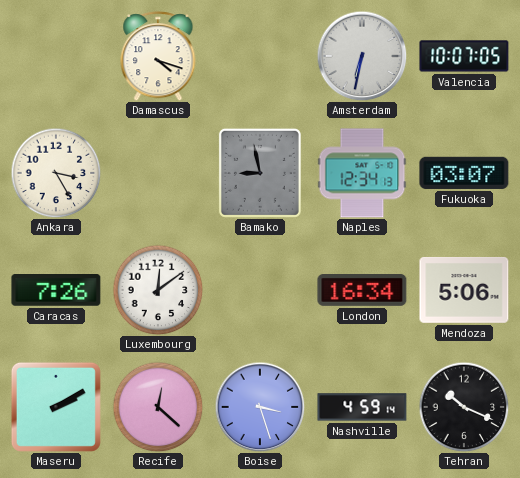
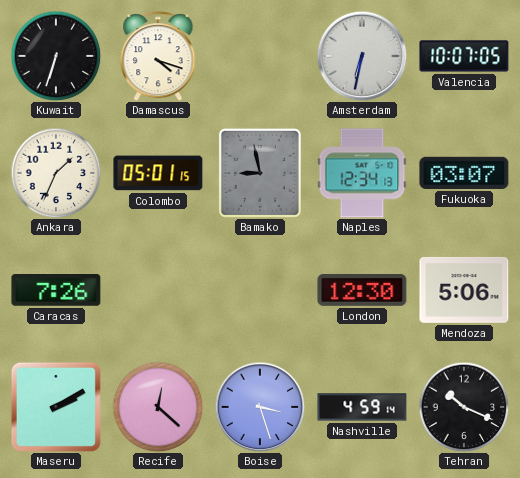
Kuwait: none -> 6:33 (56, 56)
Ankara: 3:25 -> 1:34 (56, 173)
Colombo: none -> 05:01 (158, 173)
Luxembourg: 12:09 -> none (158, 290)
London: 16:34 -> 12:30 (362, 291)
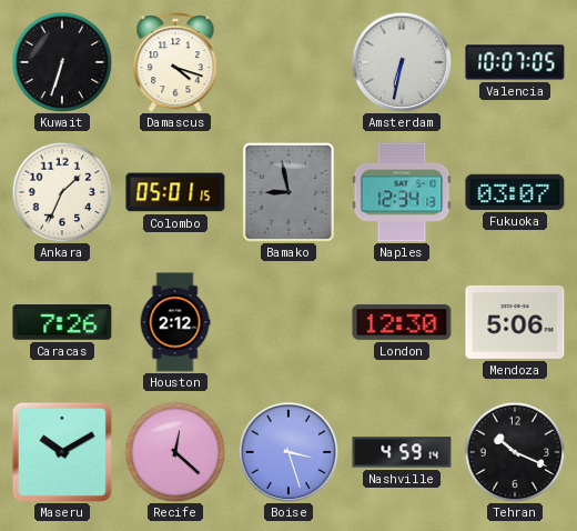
Houston: none -> 2:12 (175, 322)
Maseru: 2:10 -> 10:10 (62, 452)
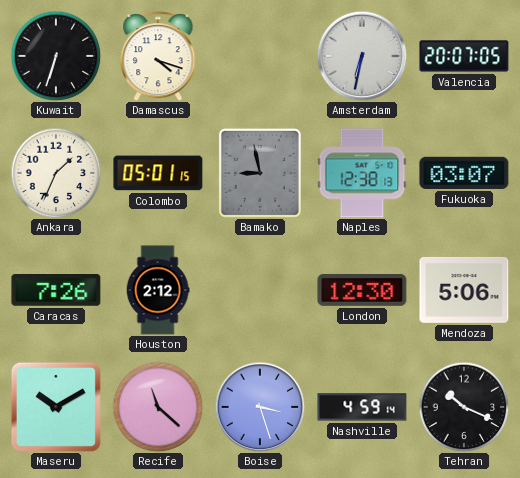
Valencia: 10:07 -> 20:07 (464, 56)
Naples: 12:34 -> 12:38 (362, 173)
Recife: 12:22 -> 11:22 (158, 407)
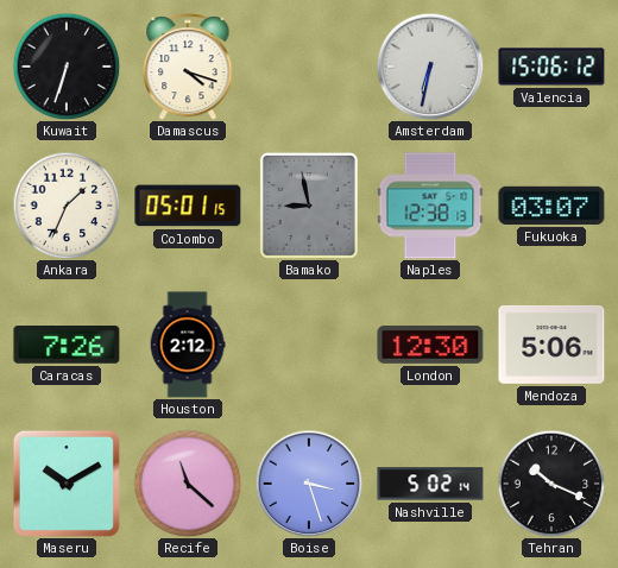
Valencia: 20:07 -> 15:06 (551, 67)
Nashville: 4:59 -> 5:02 (430, 484)
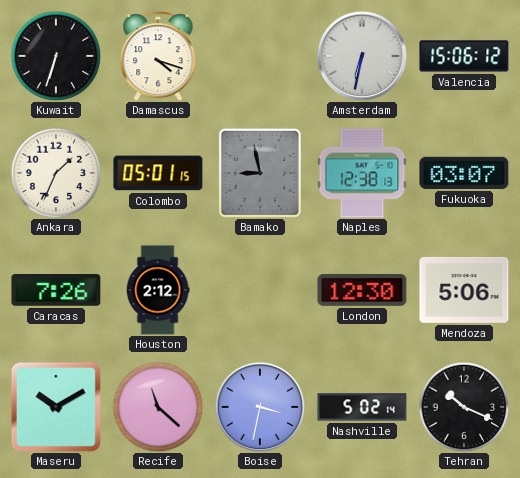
Boise: 3:27 -> 3:32 (260, 407)
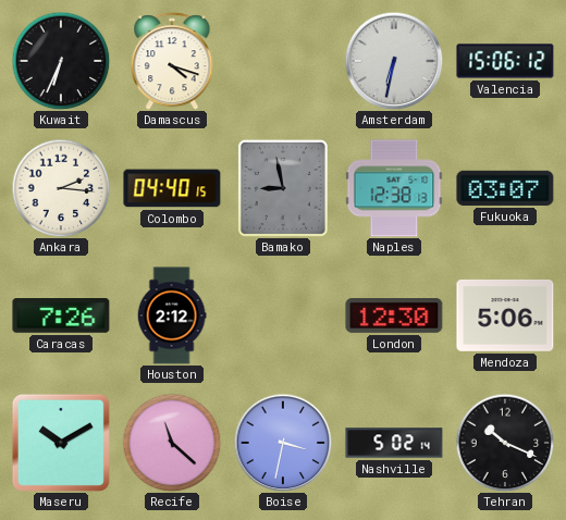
Kuwait: 6:33 -> 6:34 (61, 61)
Ankara: 1:34 -> 2:16 (61, 188)
Colombo: 05:01 -> 04:40 (172, 188)
